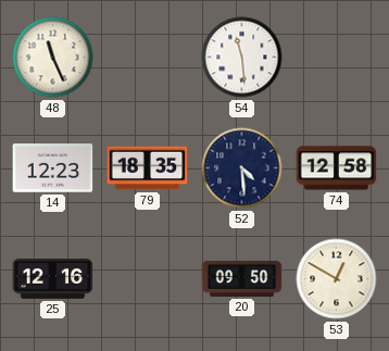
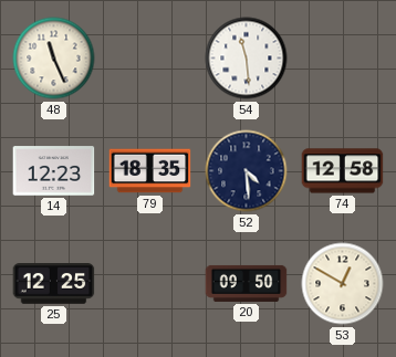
25: 12:16 -> 12:25 (54, 284)
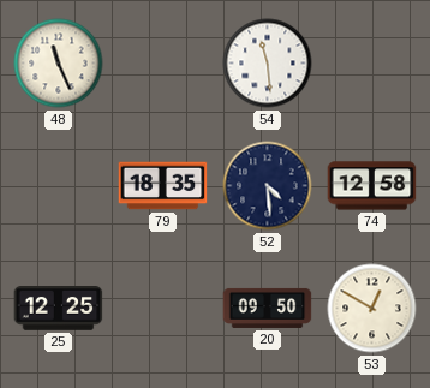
14: 12:23 -> none (54, 171)
